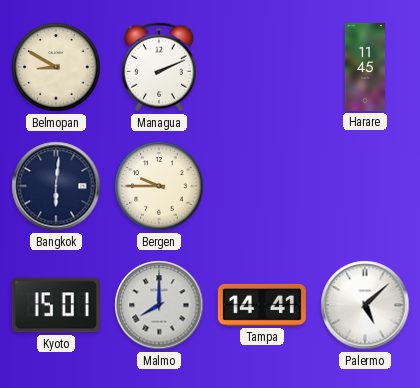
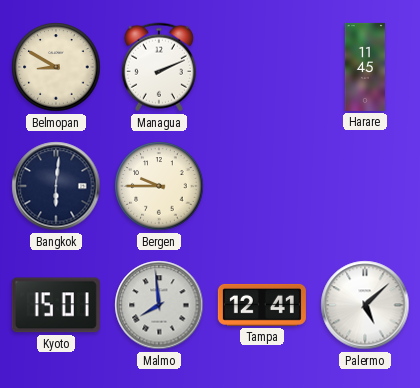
Malmo: 8:00 -> 7:59 (159, 305)
Tampa: 14:41 -> 12:41 (262, 305)
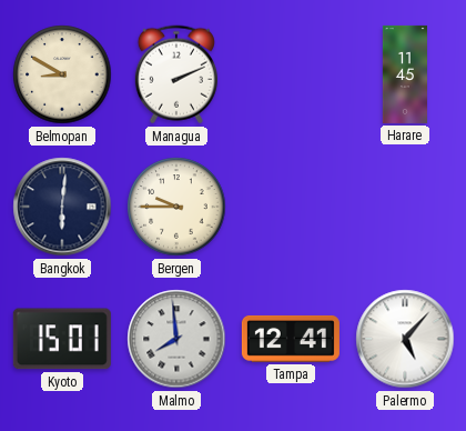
Palermo: 5:08 -> 5:07 (405, 339)
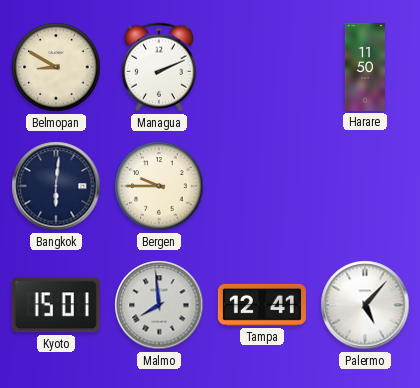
Harare: 11:45 -> 11:50 (364, 67)
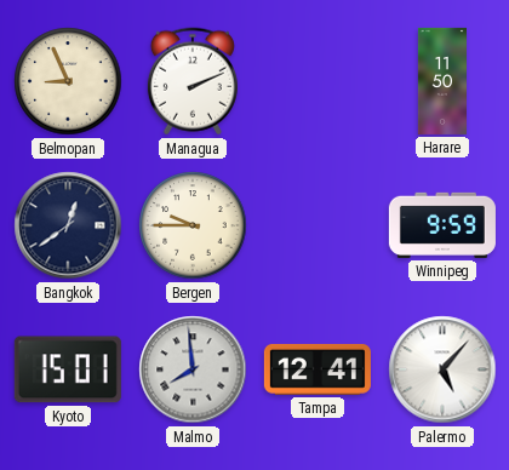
Belmopan: 8:50 -> 8:56 (68, 81)
Bangkok: 6:01 -> 12:39 (68, 225)
Winnipeg: none -> 9:59 (442, 225)
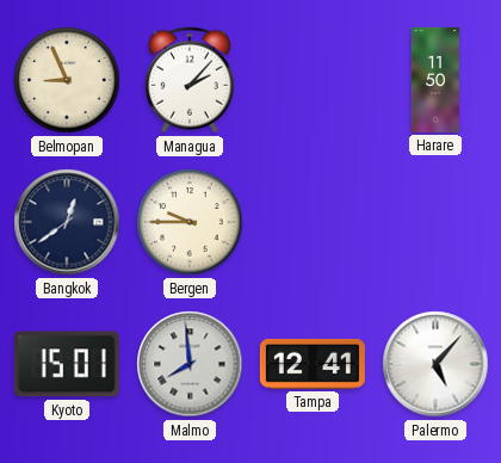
Managua: 2:11 -> 2:07 (190, 80)
Winnipeg: 9:59 -> none (442, 225)
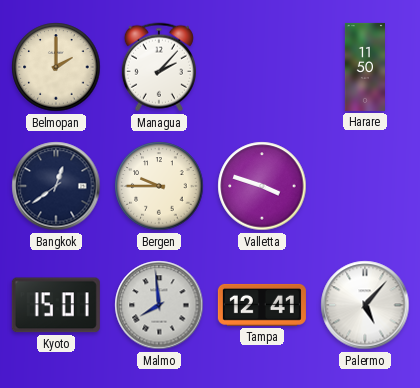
Belmopan: 8:56 -> 2:00 (56, 67)
Valletta: none -> 3:48 (262, 186)
